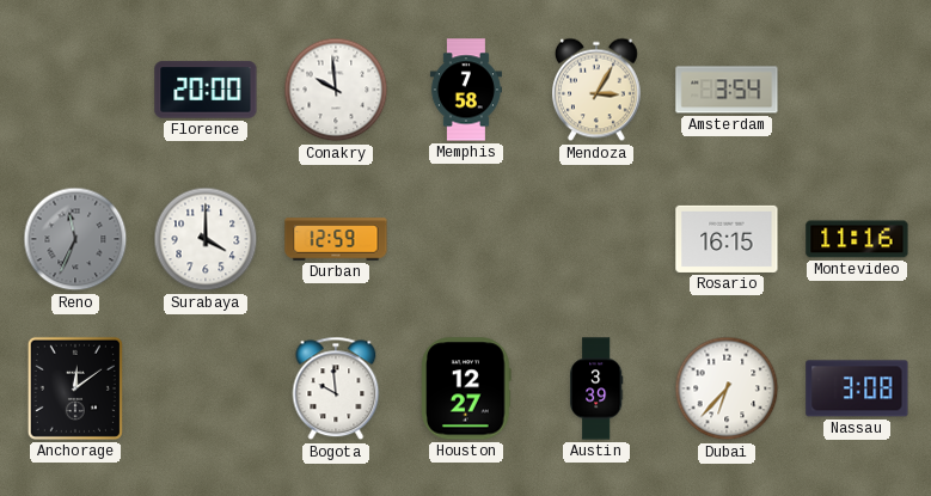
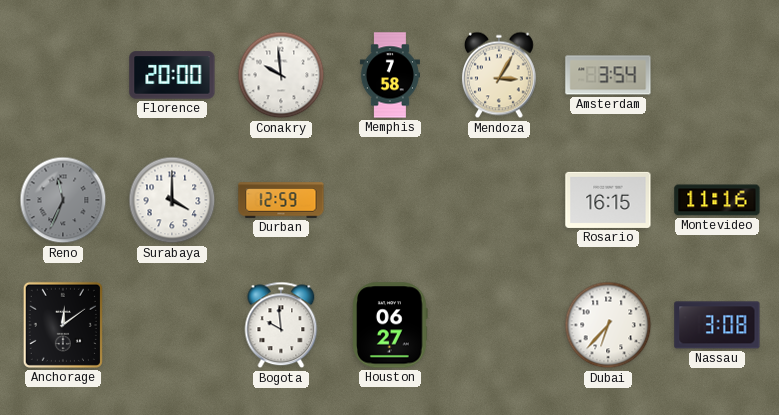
Houston: 12:27 -> 06:27 (390, 325)
Austin: 3:39 -> none (596, 388)
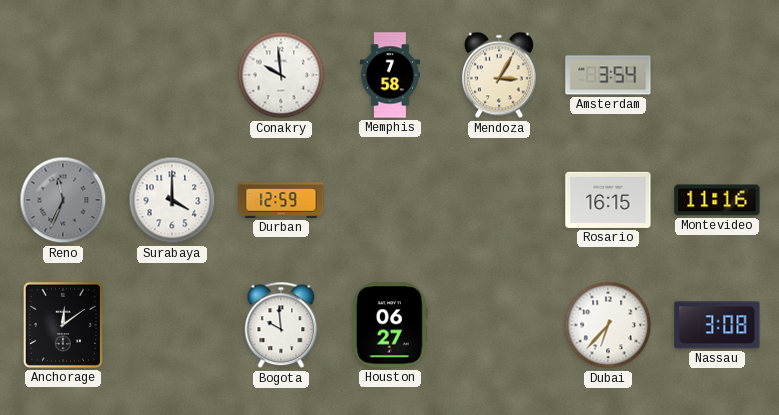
Florence: 20:00 -> none (172, 75)
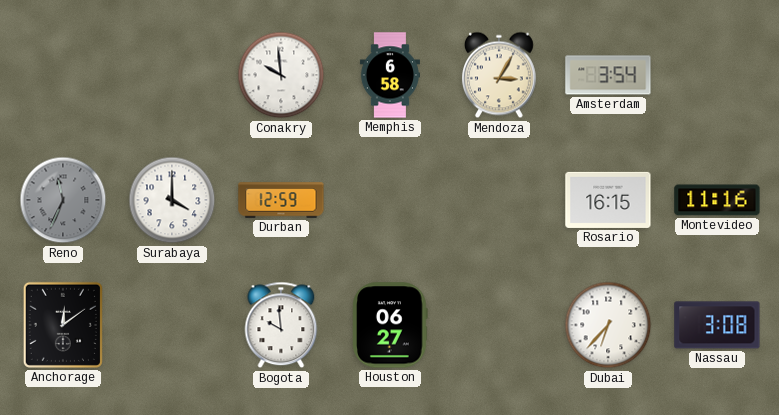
Memphis: 7:58 -> 6:58 (390, 75)
